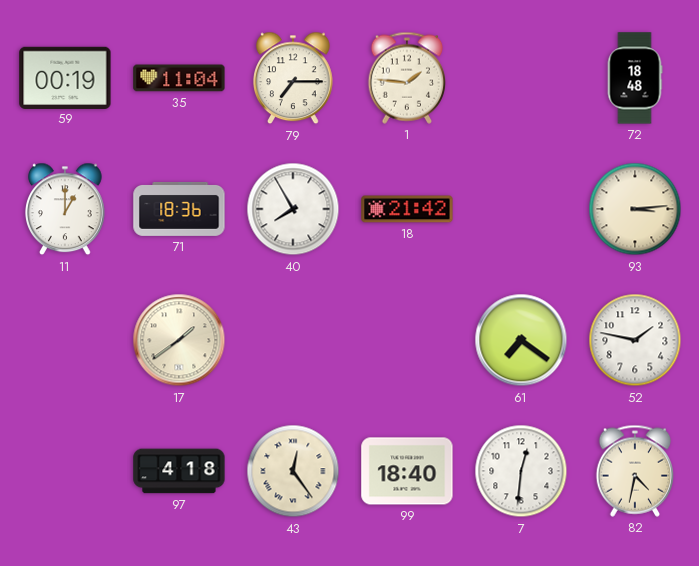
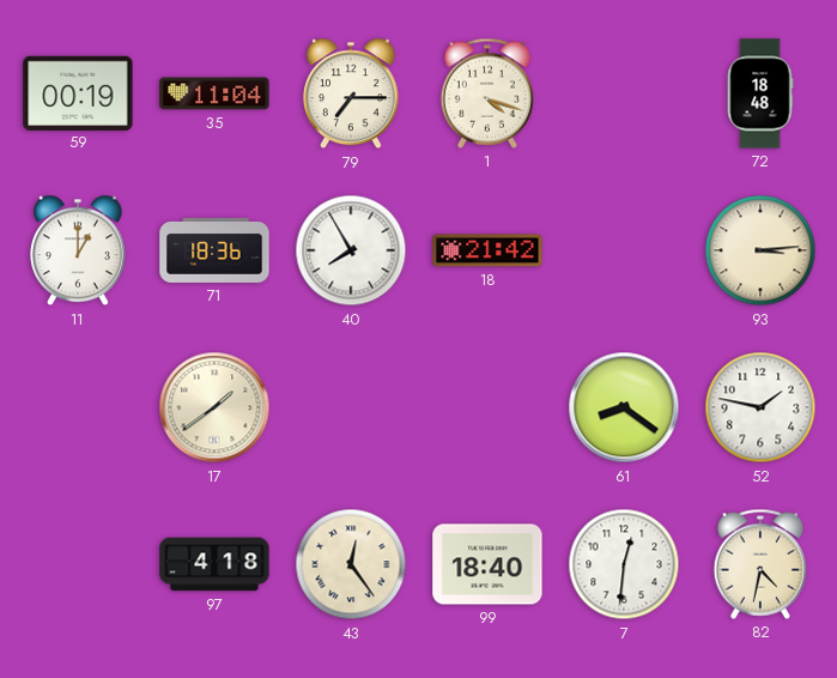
1: 1:46 -> 4:18 (487, 93)
61: 7:21 -> 8:21 (624, 407)
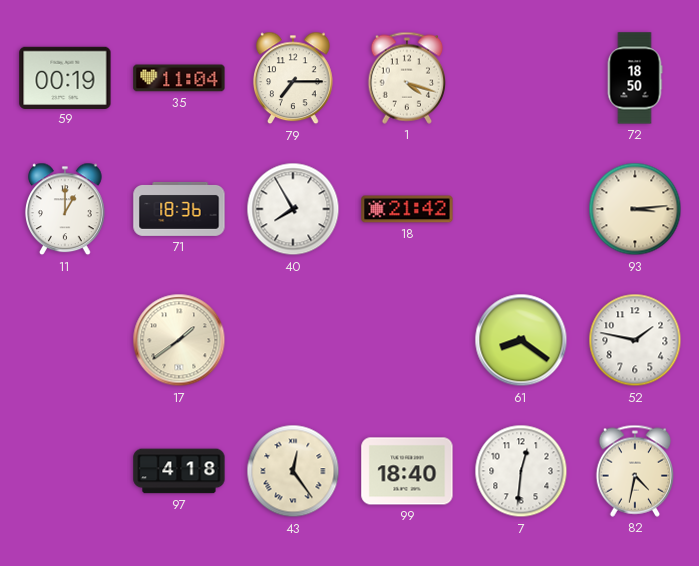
72: 18:48 -> 18:50 (635, 78)
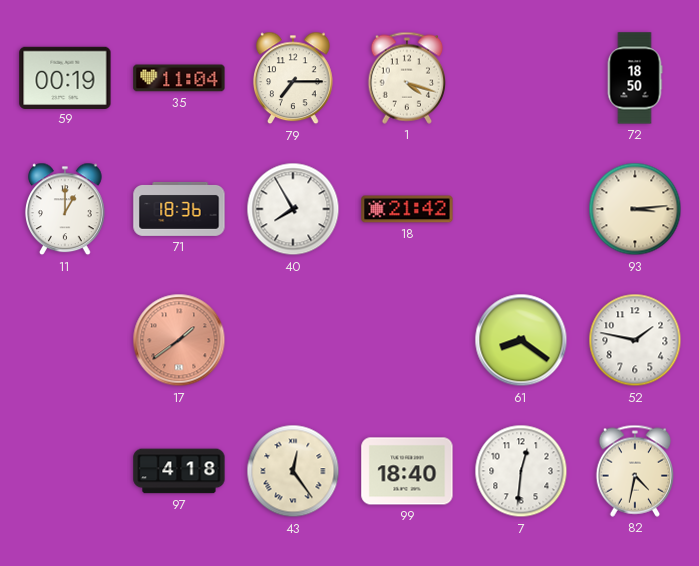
17 dial: cream -> salmon (179, 340)
